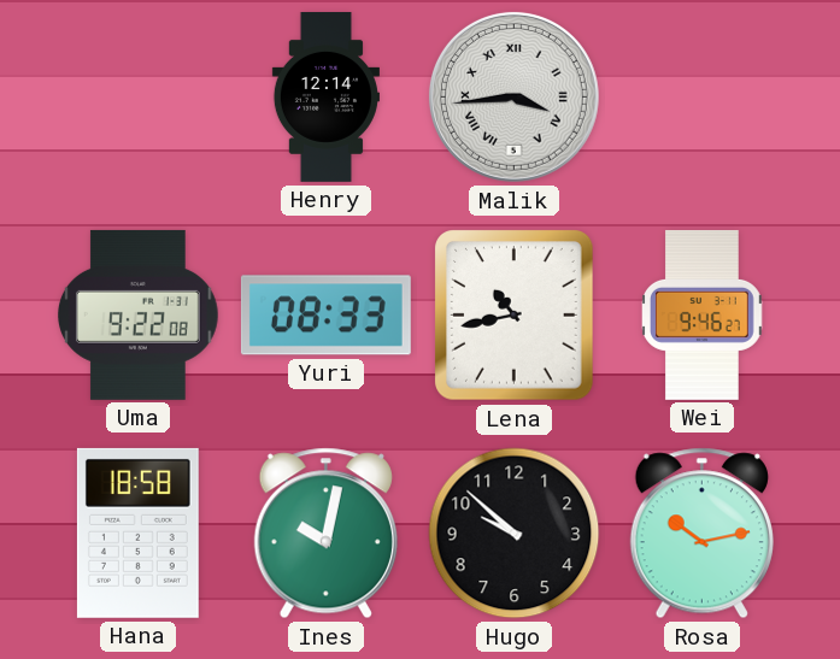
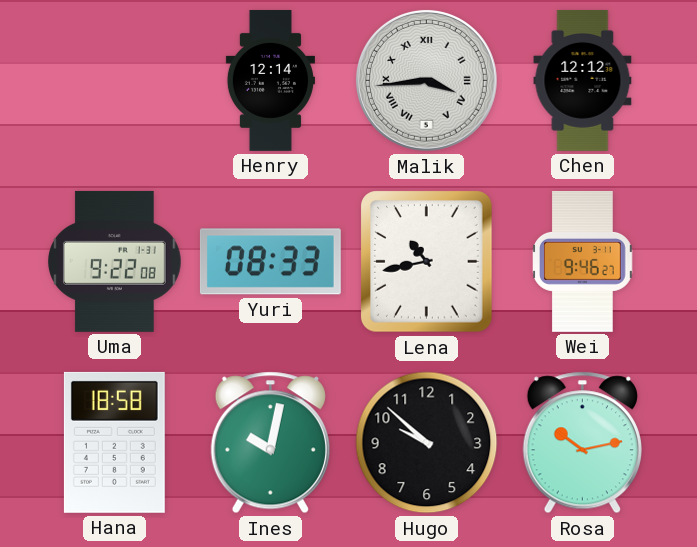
Chen: none -> 12:12 (583, 80)
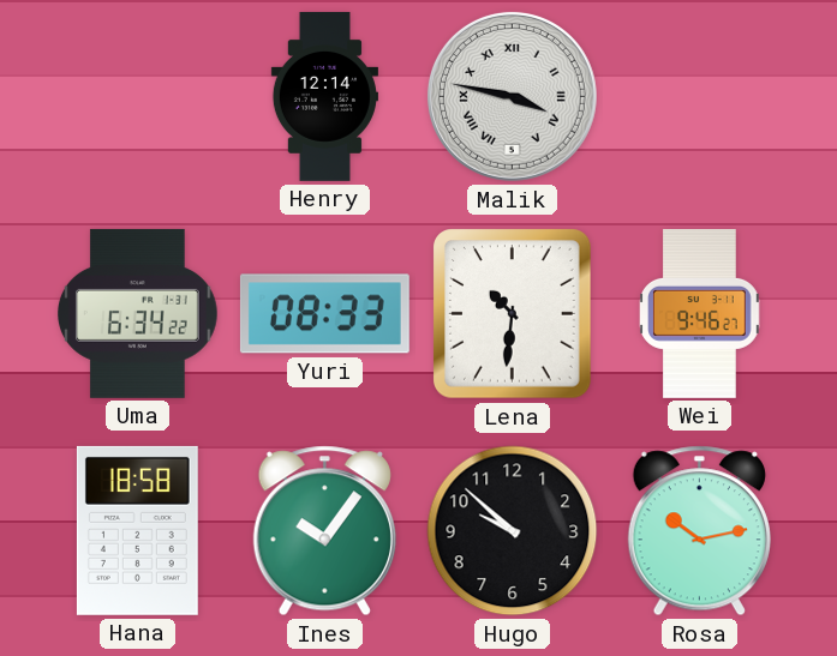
Malik: 3:44 -> 3:47 (512, 96)
Chen: 12:12 -> none (583, 80)
Uma: 9:22 -> 6:34 (138, 313)
Lena: 10:43 -> 10:31 (513, 314)
Ines: 10:02 -> 10:06 (324, 531)
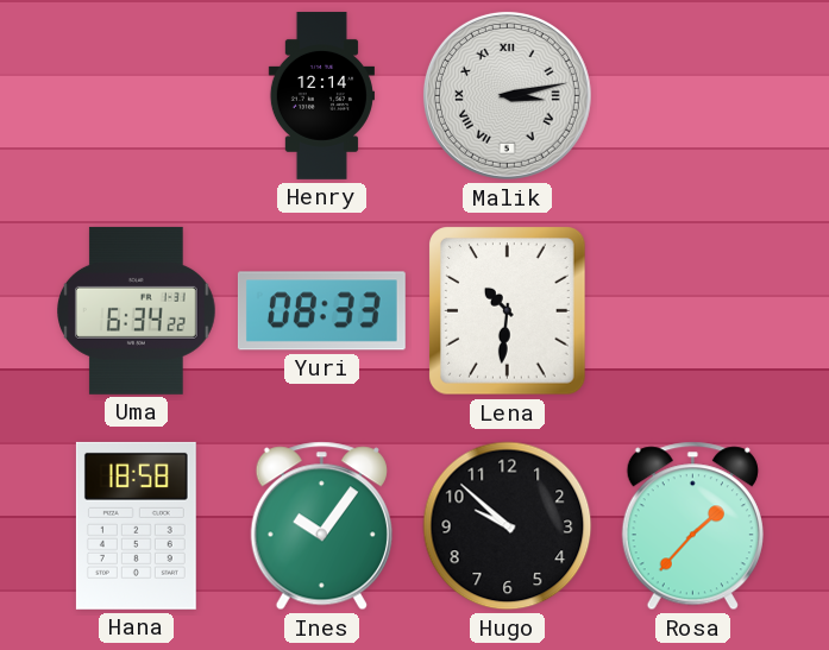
Malik: 3:47 -> 3:13 (507, 95)
Wei: 9:46 -> none (700, 313)
Rosa: 10:13 -> 1:37 (692, 526)
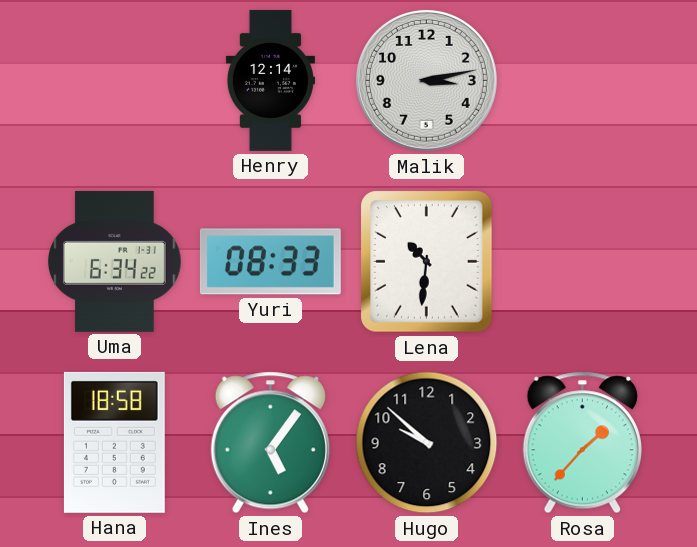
Malik numerals: Roman -> Arabic (426, 80)
Ines: 10:06 -> 5:06 (270, 443)
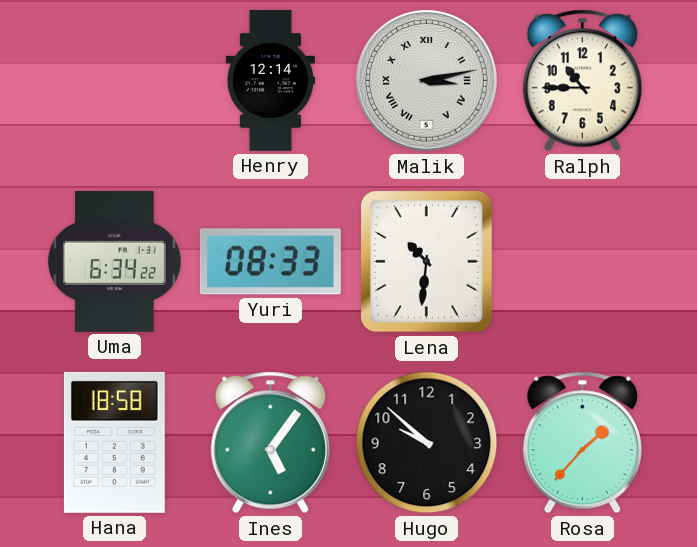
Malik numerals: Arabic -> Roman (426, 80)
Ralph: none -> 10:45 (582, 81)
